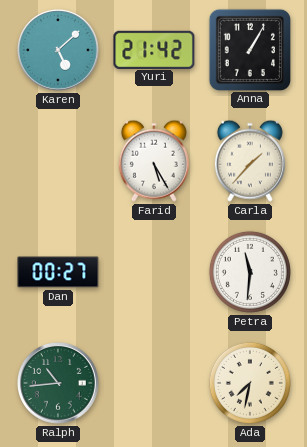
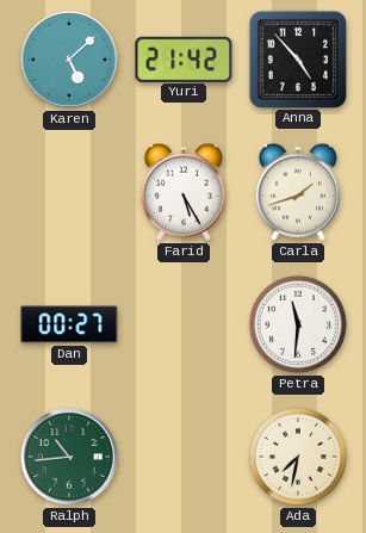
Anna: 1:05 -> 4:53 (297, 58)
Carla: 1:37 -> 1:42 (298, 192)
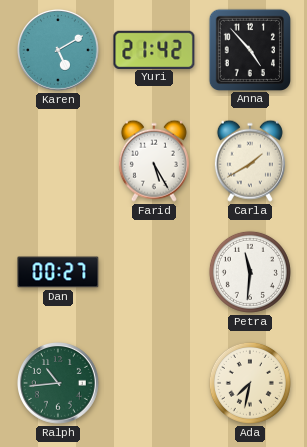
Karen: 5:08 -> 5:10 (59, 51)
Carla: 1:42 -> 1:40 (250, 161)
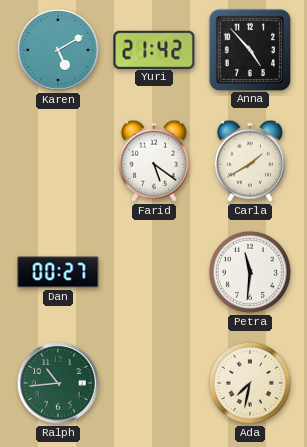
Farid: 5:25 -> 5:21 (154, 161)
